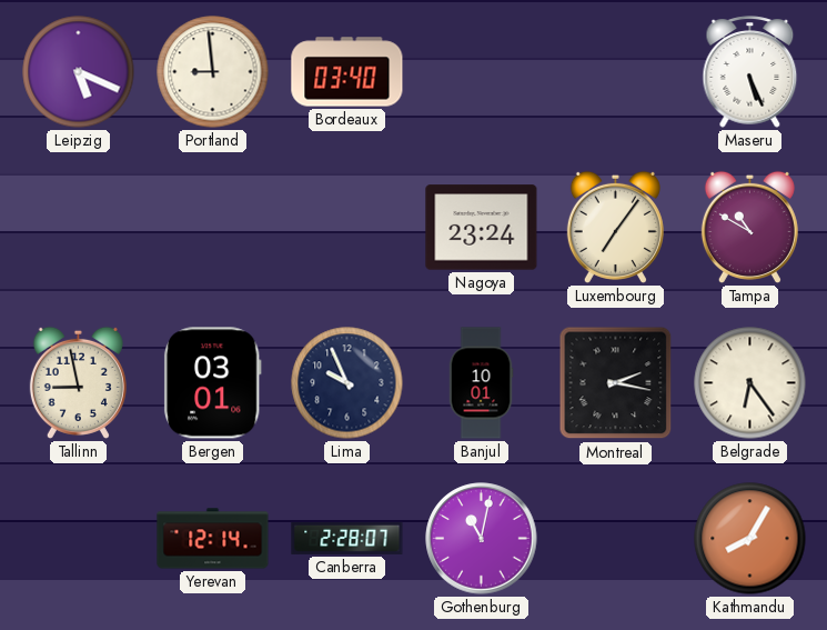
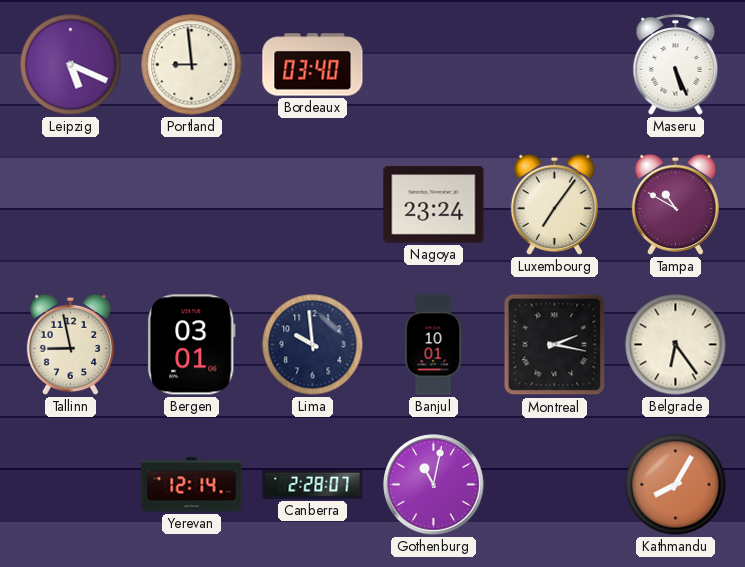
Lima: 9:56 -> 9:59 (313, 345)
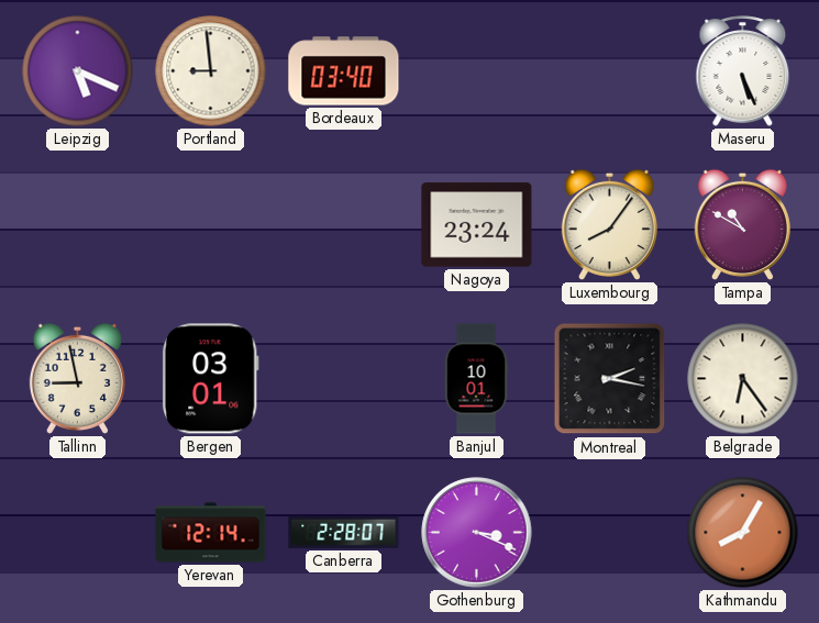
Luxembourg: 7:06 -> 8:06 (609, 224)
Lima: 9:59 -> none (313, 345)
Gothenburg: 11:02 -> 3:19 (477, 533)
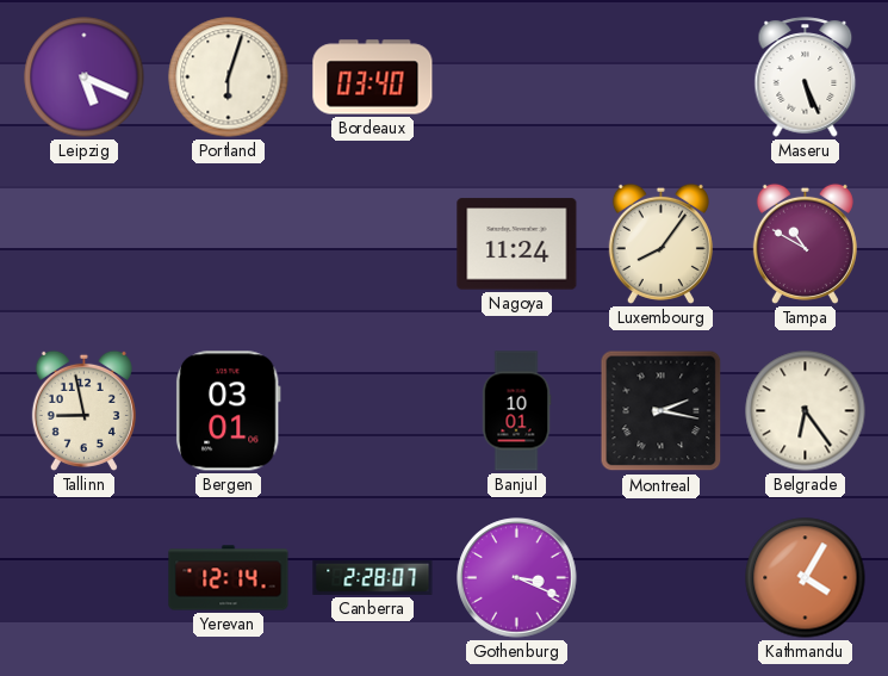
Portland: 8:59 -> 6:03 (229, 77)
Nagoya: 23:24 -> 11:24 (517, 244)
Kathmandu: 8:05 -> 4:05 (806, 578)
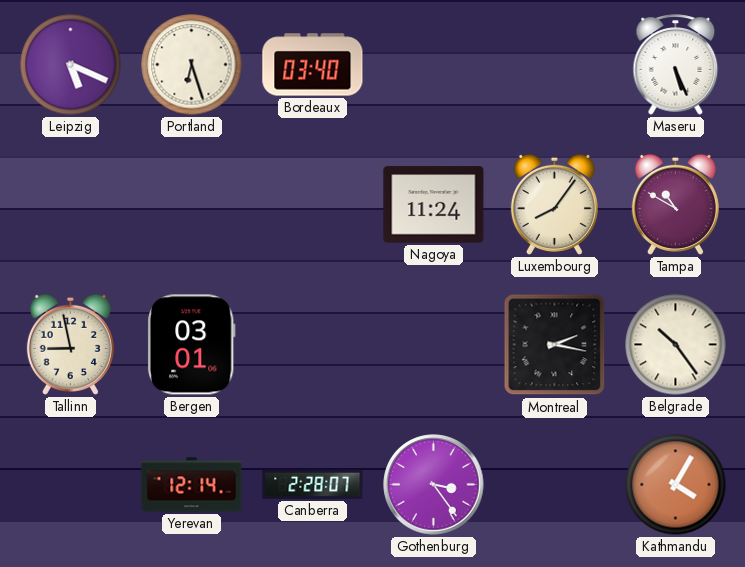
Portland: 6:03 -> 6:27 (192, 65)
Banjul: 10:01 -> none (516, 411)
Belgrade: 6:24 -> 10:24 (676, 345)
Gothenburg: 3:19 -> 3:24 (434, 485)
